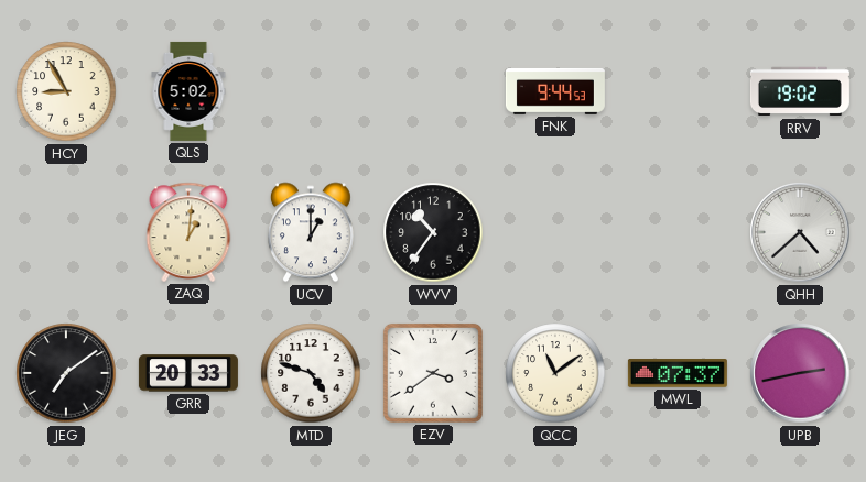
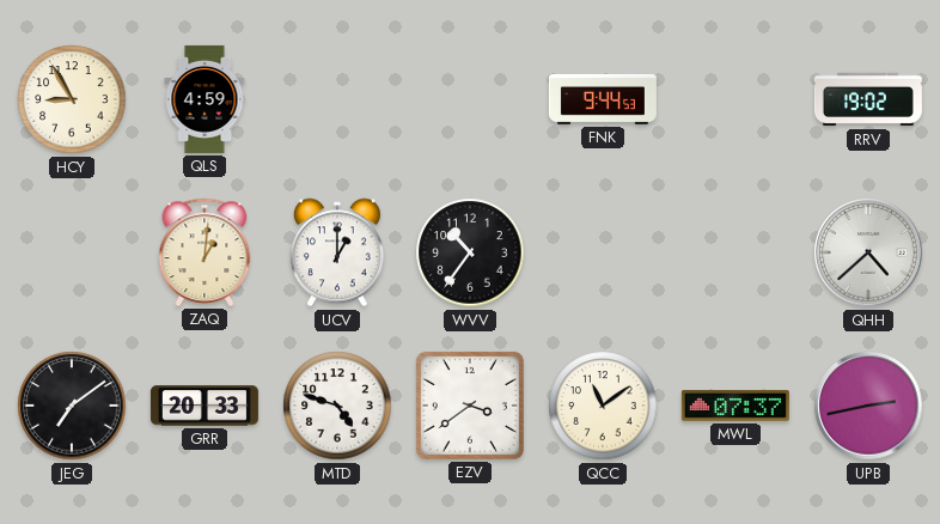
QLS: 5:02 -> 4:59 (205, 99)
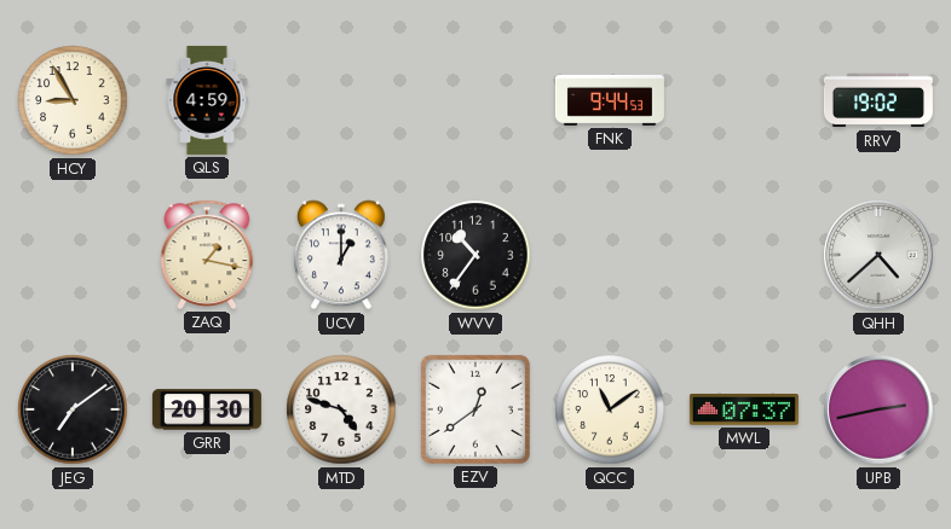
ZAQ: 1:01 -> 1:17 (207, 255)
GRR: 20:33 -> 20:30 (207, 409)
EZV: 3:39 -> 12:39 (475, 409)
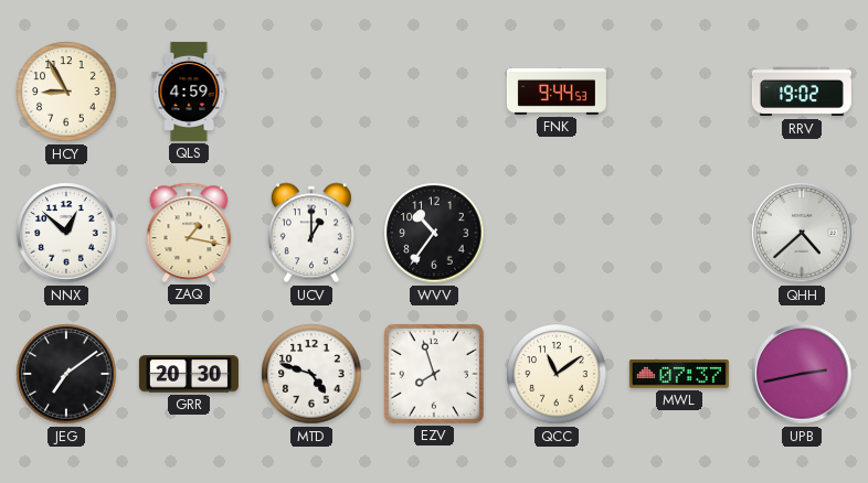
NNX: none -> 12:52 (66, 233)
EZV: 12:39 -> 7:57 (434, 374)
